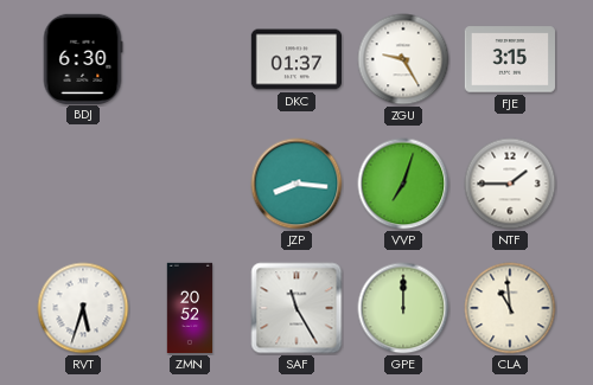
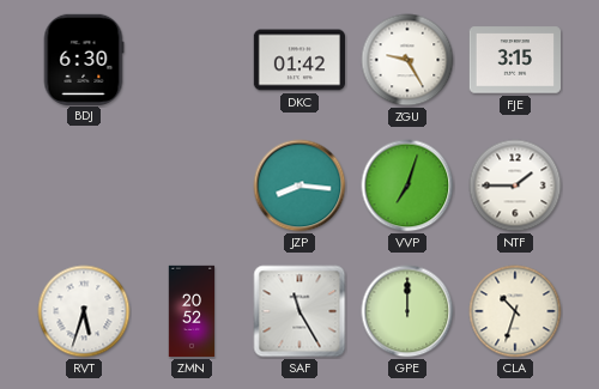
DKC: 01:37 -> 01:42 (298, 60)
CLA: 10:59 -> 10:33 (515, 311)
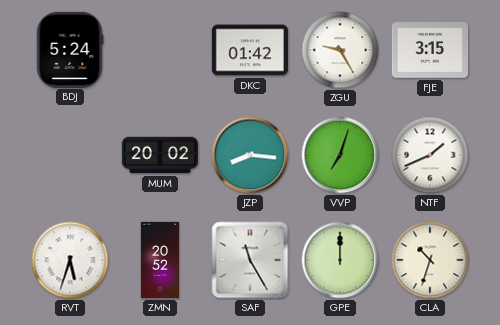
BDJ: 6:30 -> 5:24 (70, 49)
MUM: none -> 20:02 (159, 155)
NTF: 1:45 -> 1:41 (430, 155)
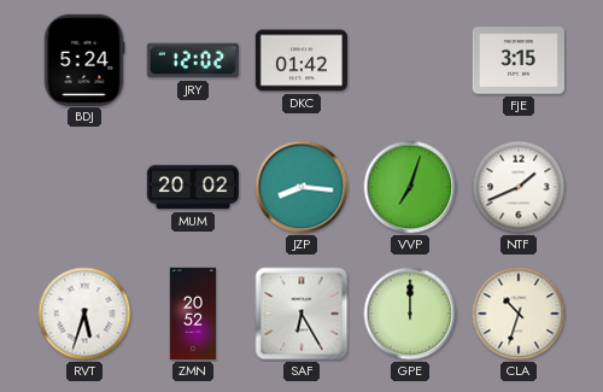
JRY: none -> 12:02 (193, 60)
ZGU: 9:25 -> none (340, 50)
SAF: 11:25 -> 6:25 (301, 314)
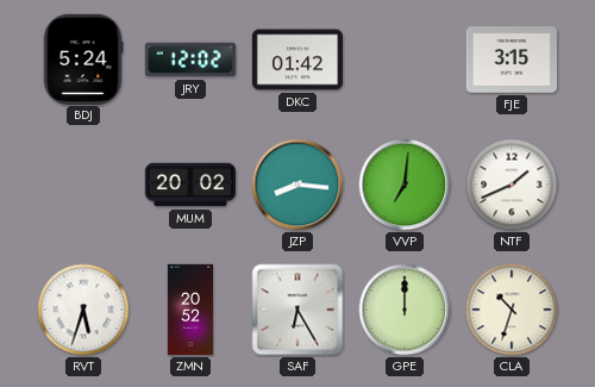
VVP: 7:03 -> 7:01 (405, 185)
